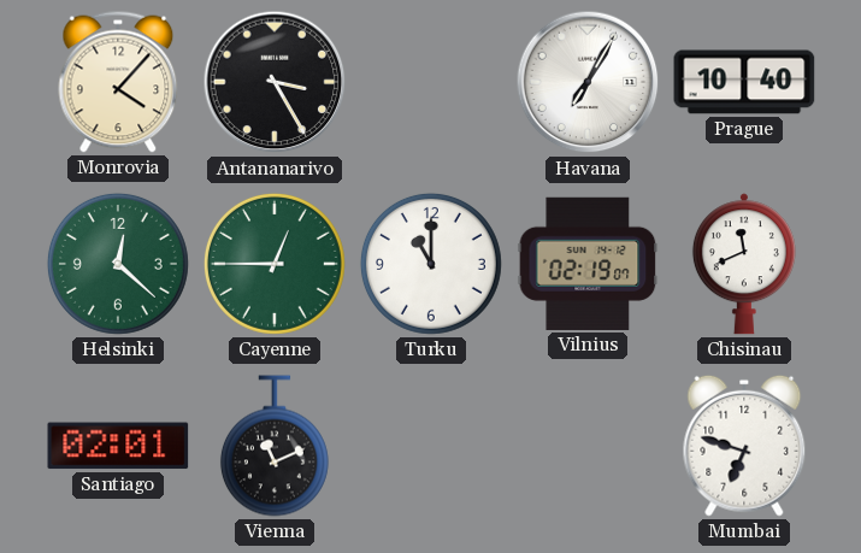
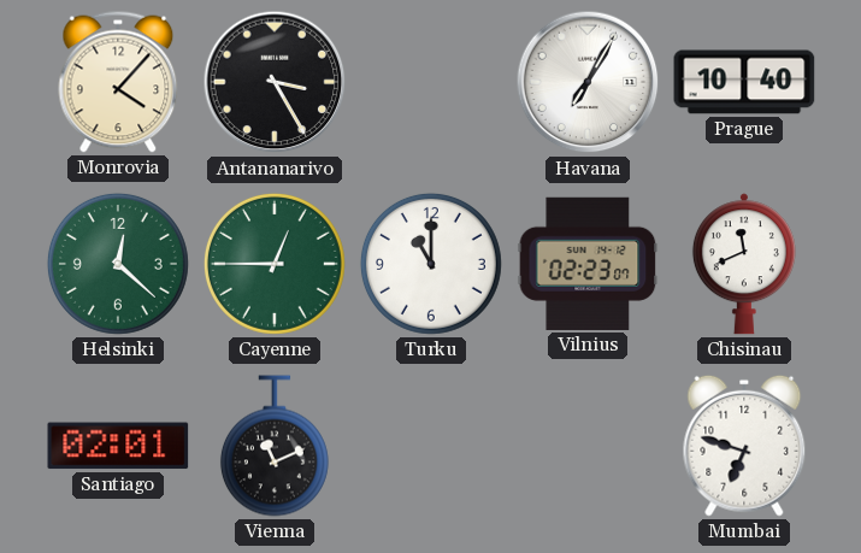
Vilnius: 02:19 -> 02:23 (588, 264)
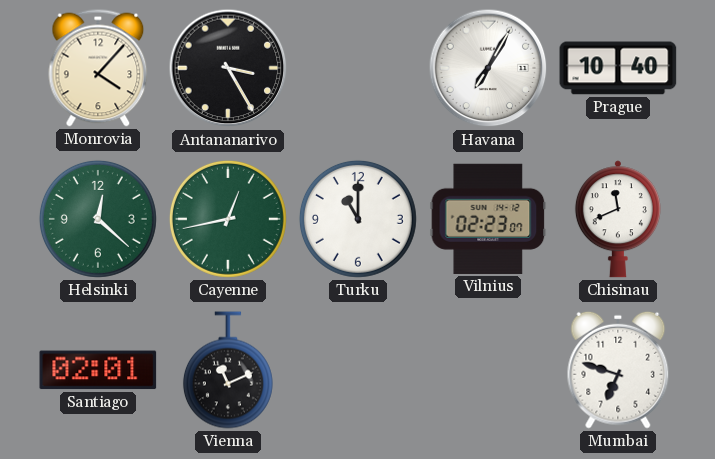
Cayenne: 12:45 -> 12:43 (228, 219)
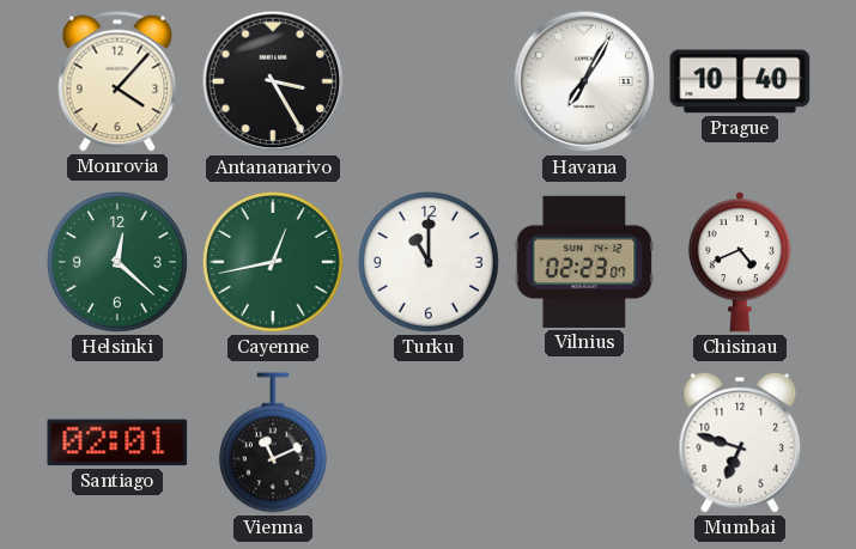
Chisinau: 11:41 -> 4:41 (740, 262)
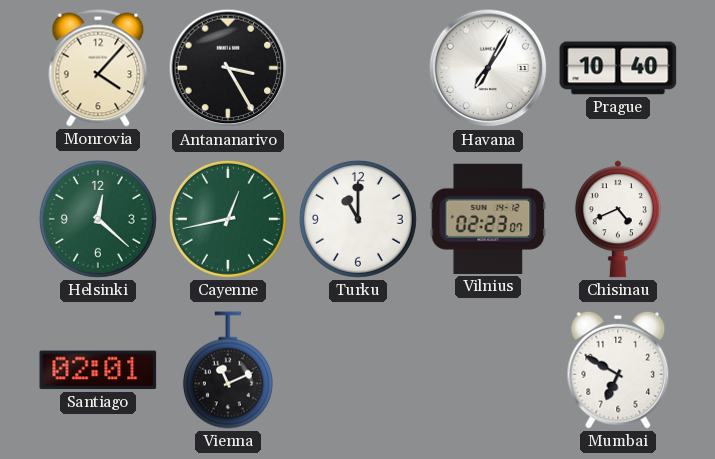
Mumbai: 6:48 -> 6:50 (618, 370)
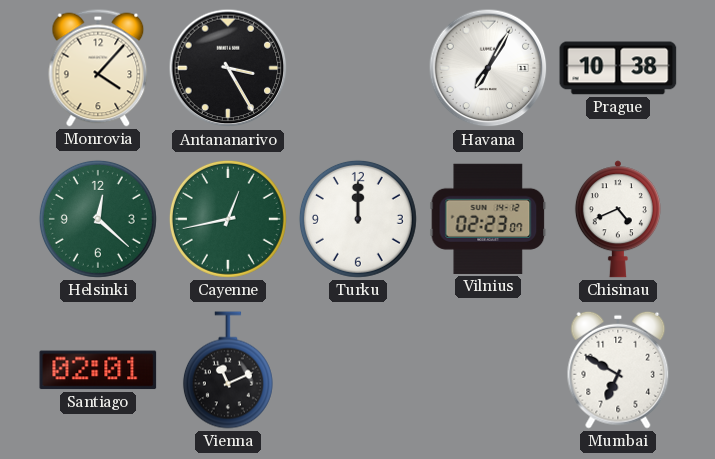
Prague: 10:40 -> 10:38 (618, 68)
Turku: 11:00 -> 12:00 (358, 219)
